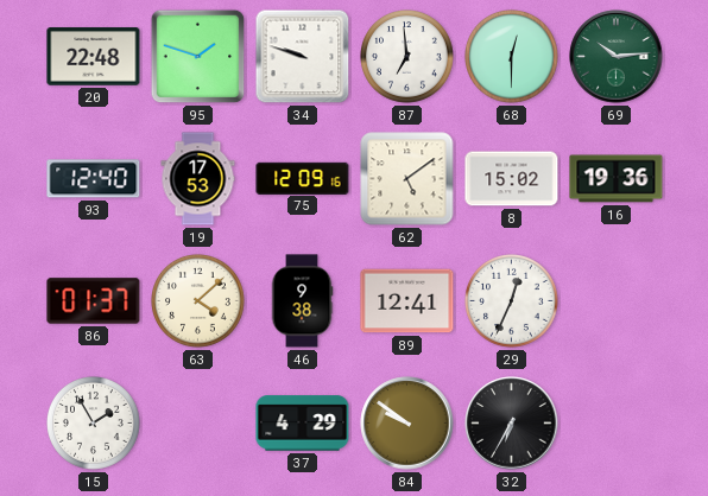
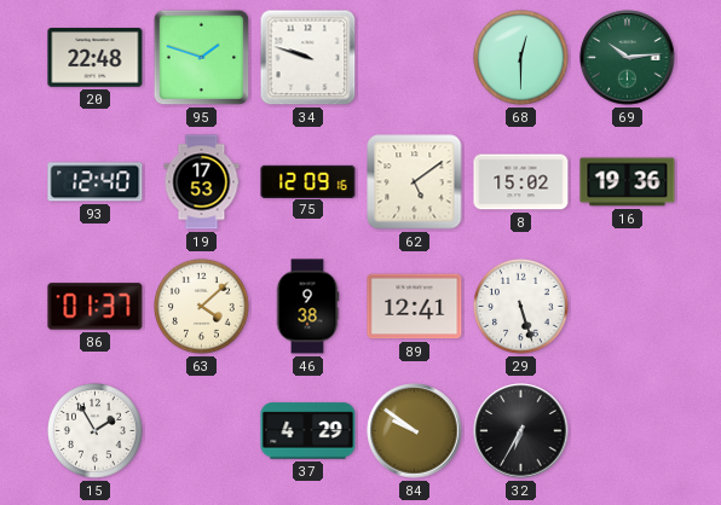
87: 6:59 -> none (407, 57)
29: 12:34 -> 5:27 (521, 307)
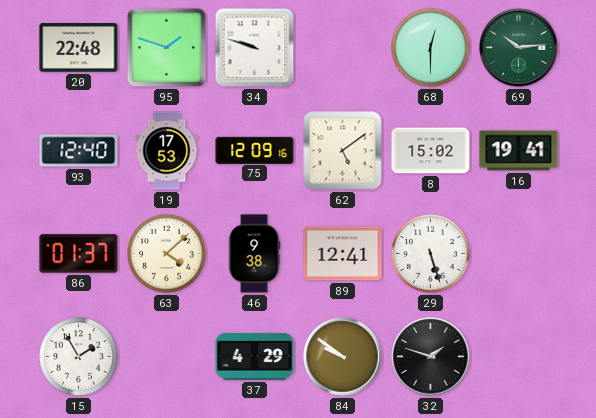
16: 19:36 -> 19:41 (519, 151)
32: 6:35 -> 1:48 (431, 357)
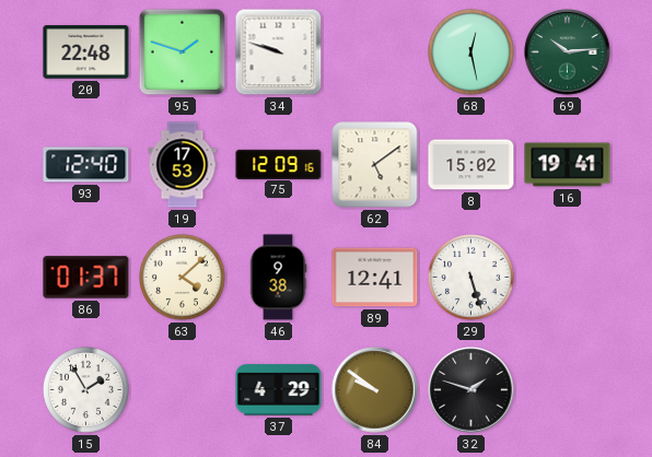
68: 12:30 -> 12:28 (471, 52)
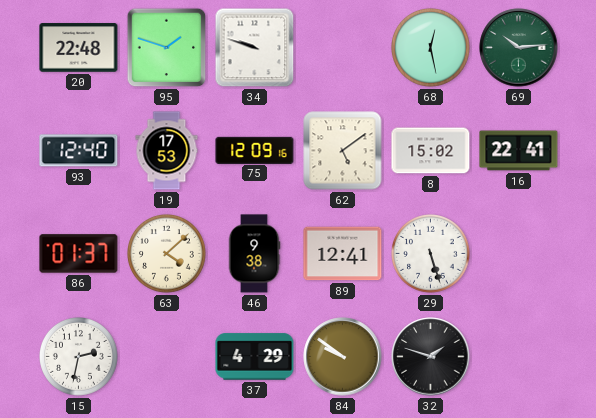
16: 19:41 -> 22:41 (519, 151)
15: 1:55 -> 2:32 (79, 357)
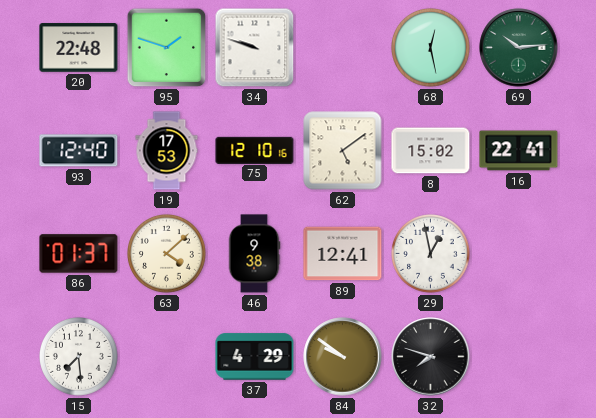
75: 12:09 -> 12:10 (255, 150)
29: 5:27 -> 12:58 (431, 254)
15: 2:32 -> 7:29 (79, 357)
32: 1:48 -> 7:48 (431, 357)
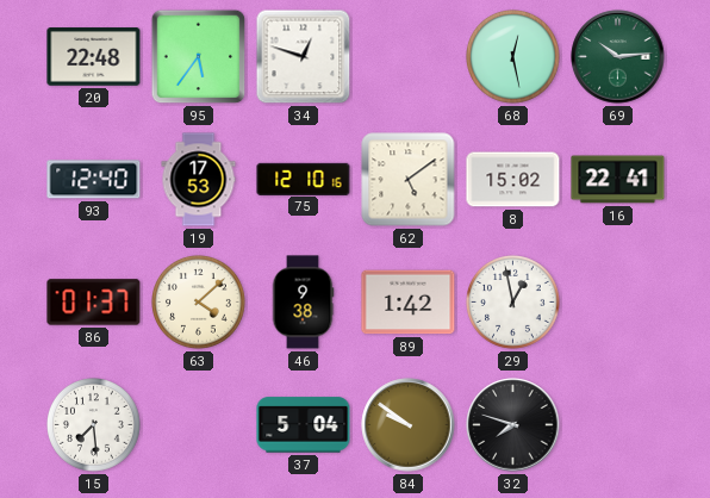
95: 1:48 -> 5:36 (199, 57)
34: 9:48 -> 12:48 (304, 57)
89: 12:41 -> 1:42 (409, 303)
37: 4:29 -> 5:04 (304, 425)
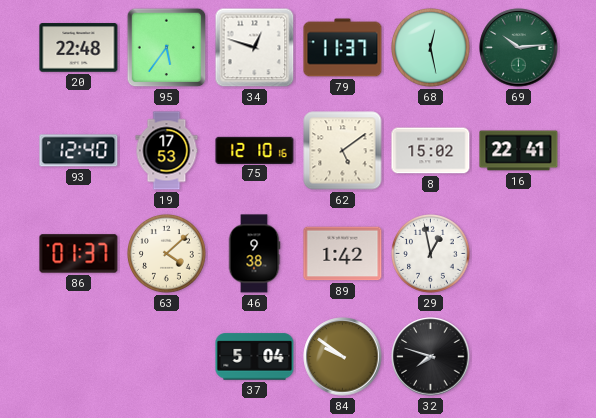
79: none -> 11:37 (343, 48)
15: 7:29 -> none (94, 425)
